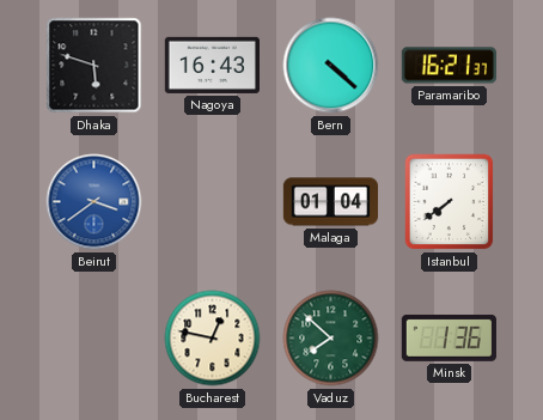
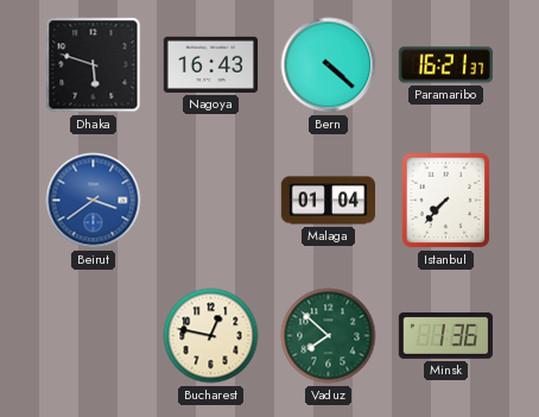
Istanbul: 7:39 -> 7:37 (446, 201)
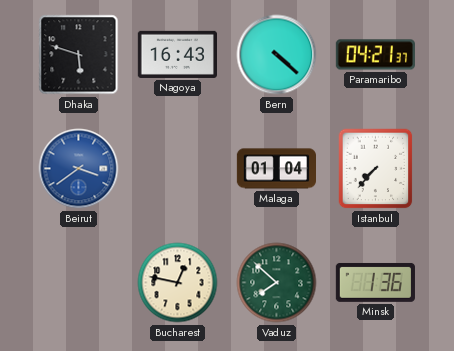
Paramaribo: 16:21 -> 04:21 (375, 55)
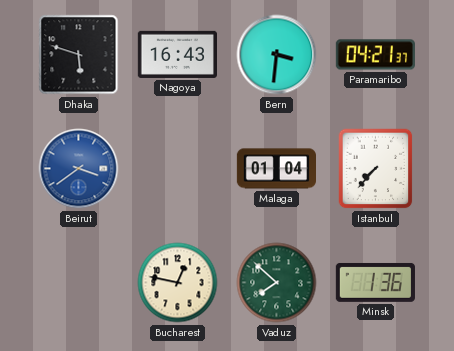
Bern: 4:22 -> 3:31 (277, 55)
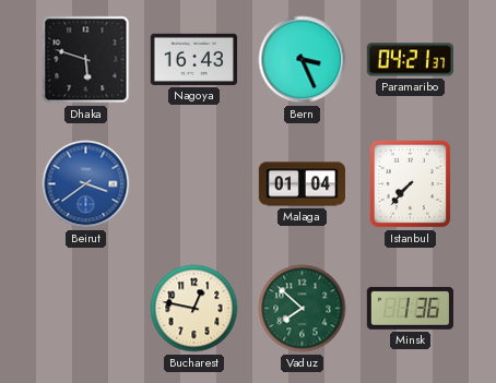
Bern: 3:31 -> 3:26 (303, 60)
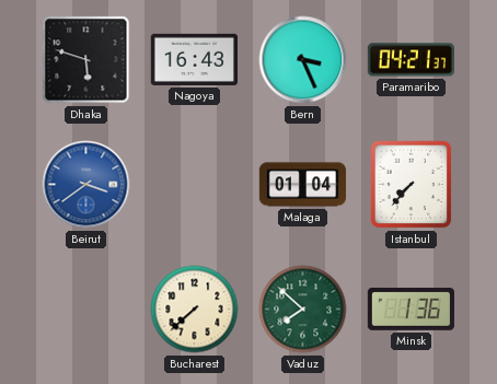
Bucharest: 12:47 -> 7:38 (195, 310)
